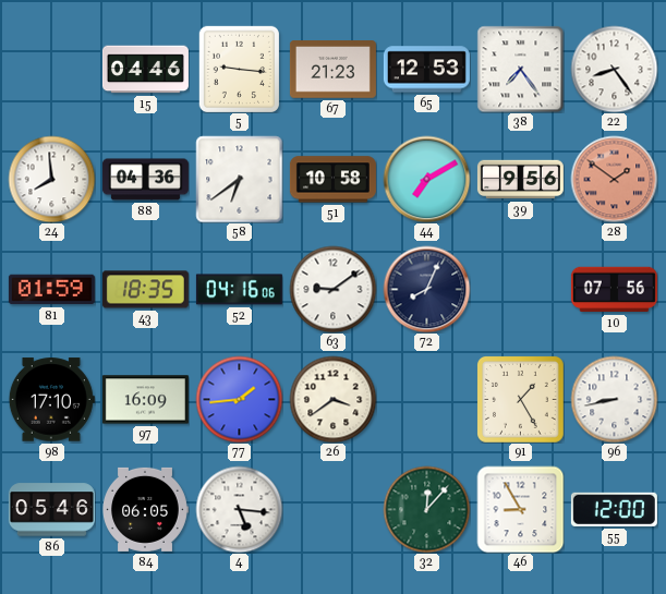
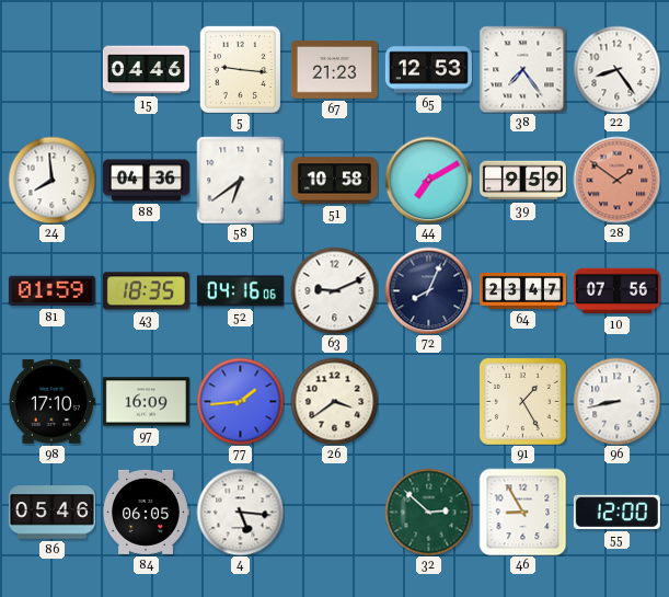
39: 9:56 -> 9:59 (522, 181)
63: 9:09 -> 9:11 (334, 290)
64: none -> 23:47 (522, 290)
32: 12:07 -> 2:52 (428, 512)
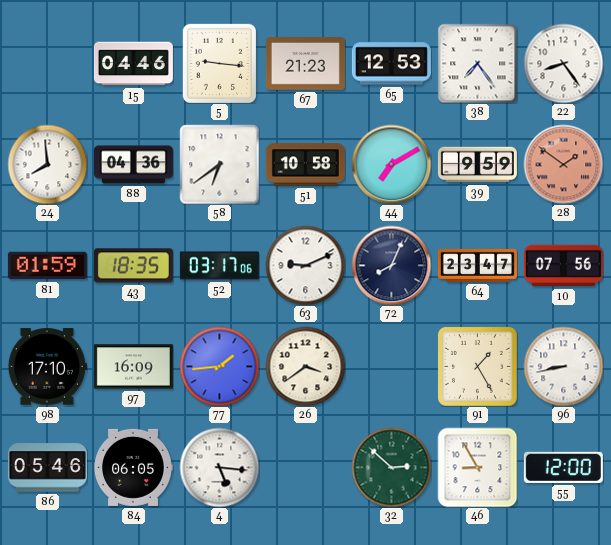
52: 04:16 -> 03:17 (219, 266)
